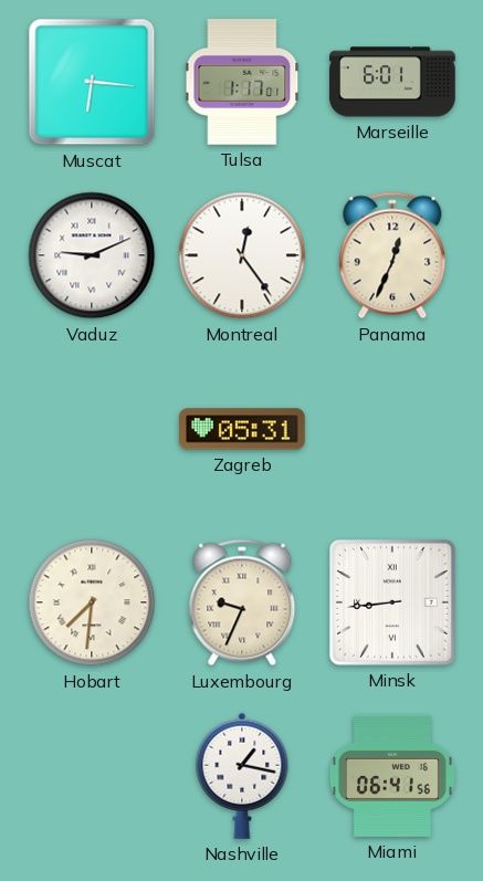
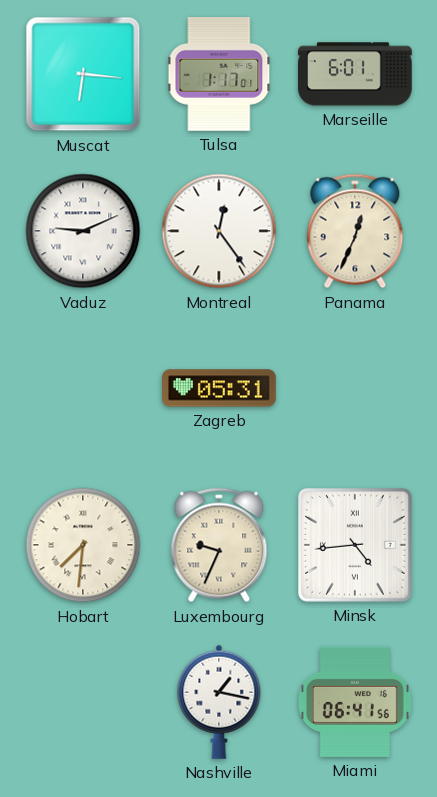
Minsk: 8:44 -> 4:44 (355, 545)
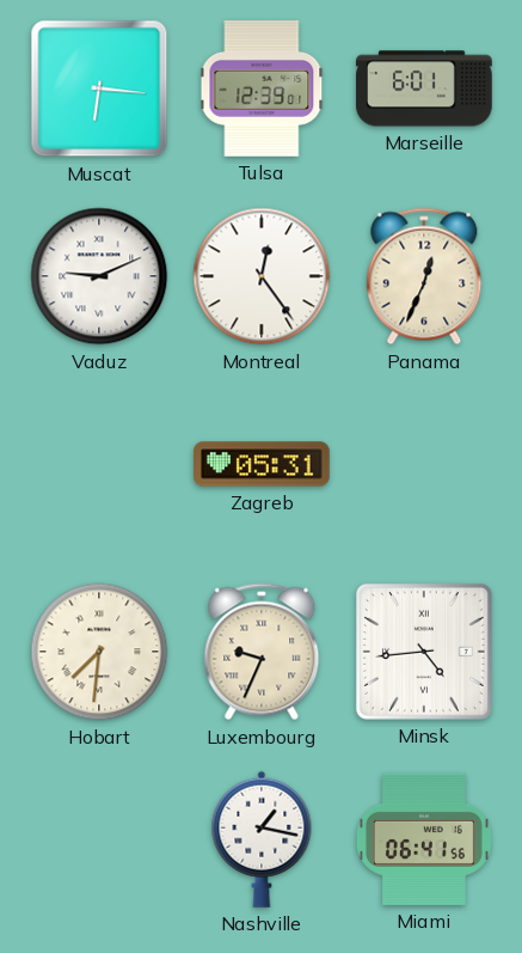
Tulsa: 1:17 -> 12:39 (262, 90)
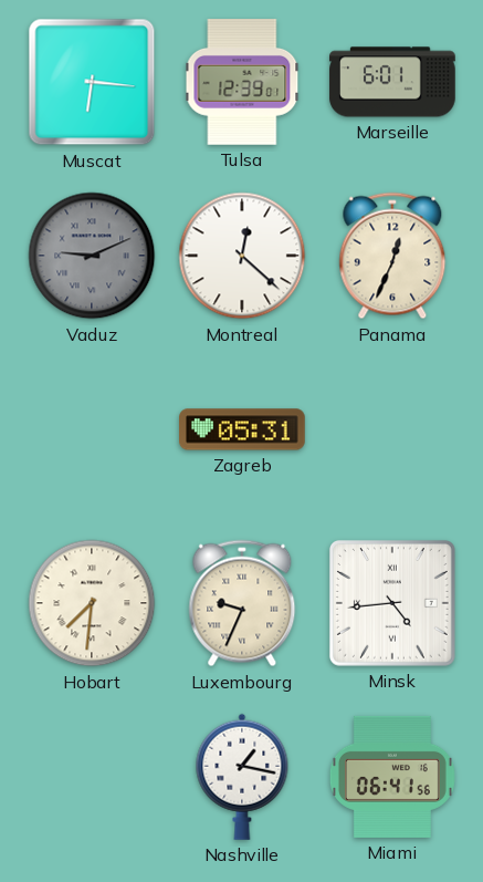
Vaduz dial: white -> grey (92, 256)
Montreal: 12:24 -> 12:22 (242, 256)
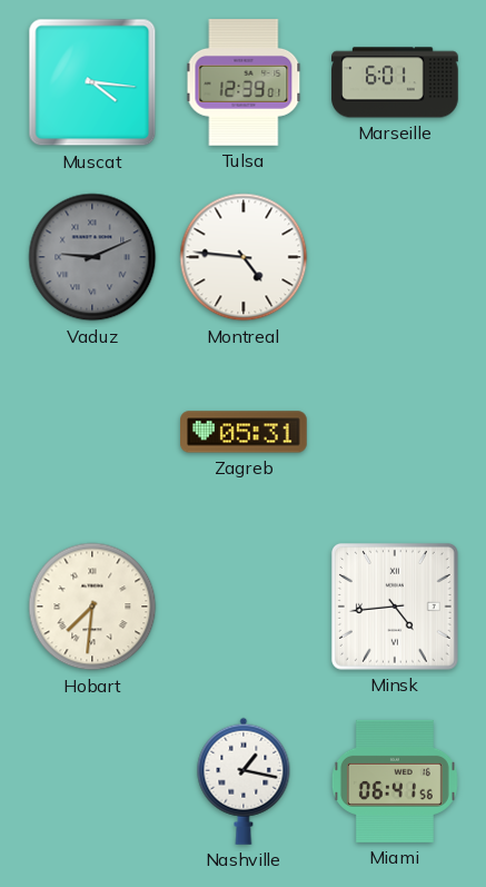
Muscat: 6:16 -> 4:16 (92, 82)
Montreal: 12:22 -> 4:46 (244, 257)
Panama: 12:34 -> none (392, 256)
Luxembourg: 9:34 -> none (242, 603)
